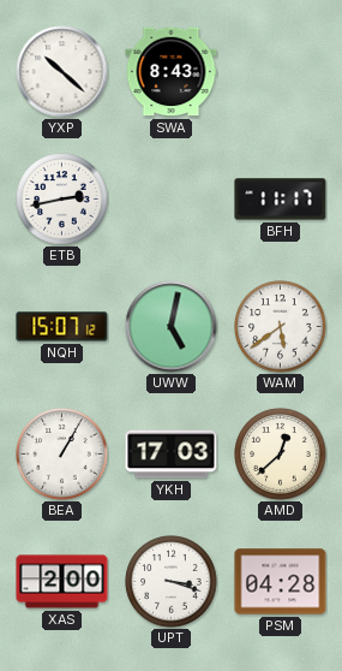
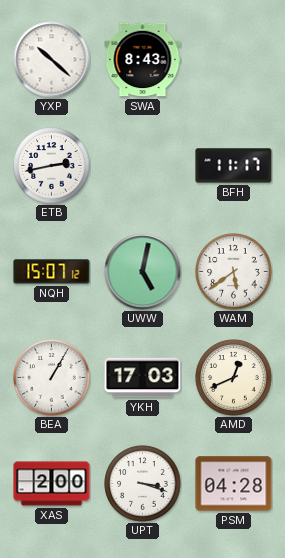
AMD: 12:38 -> 12:41 (234, 378)
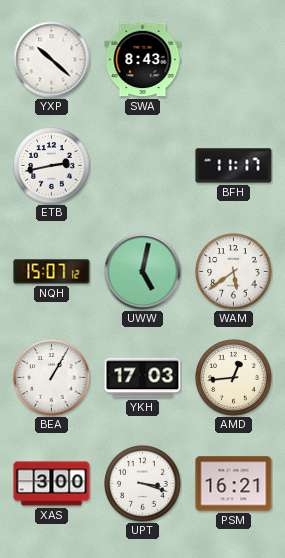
AMD: 12:41 -> 12:44 (234, 378)
XAS: 2:00 -> 3:00 (52, 484)
PSM: 04:28 -> 16:21 (234, 484)
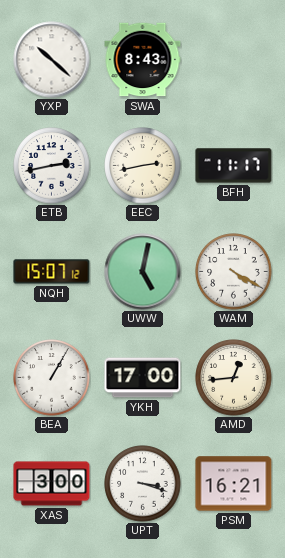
EEC: none -> 2:43 (143, 166)
WAM: 5:39 -> 4:20 (234, 272)
YKH: 17:03 -> 17:00 (143, 378)
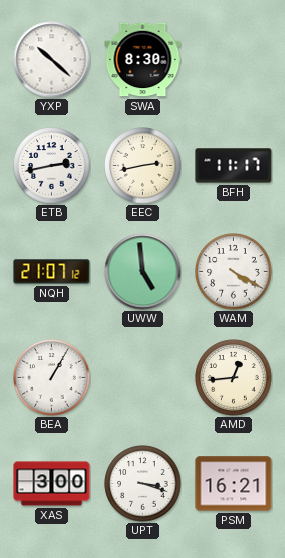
SWA: 8:43 -> 8:30 (143, 60)
NQH: 15:07 -> 21:07 (52, 272)
UWW: 5:02 -> 4:59 (143, 272)
YKH: 17:00 -> none (143, 378)
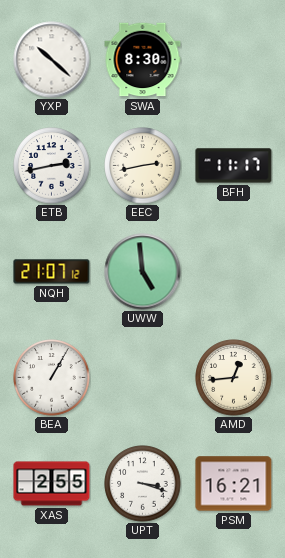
WAM: 4:20 -> none (234, 272)
XAS: 3:00 -> 2:55 (52, 484)
